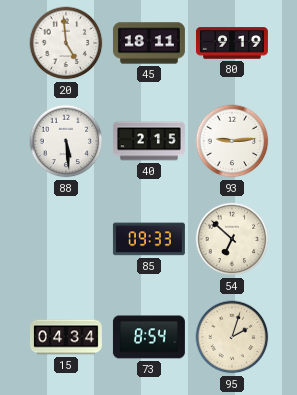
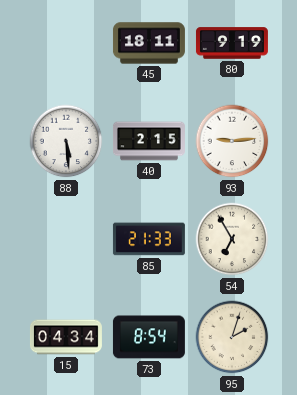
20: 4:59 -> none (66, 43)
85: 09:33 -> 21:33 (149, 239)
54: 6:52 -> 6:55 (232, 239)
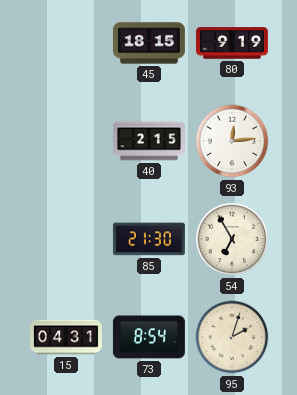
45: 18:11 -> 18:15 (149, 43)
88: 5:29 -> none (66, 141)
93: 9:14 -> 12:14 (232, 141)
85: 21:33 -> 21:30 (149, 239)
15: 04:34 -> 04:31 (66, 337)
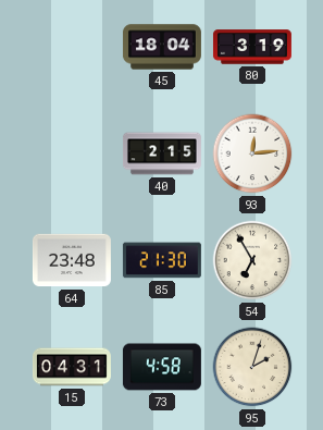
45: 18:15 -> 18:04 (162, 47)
80: 9:19 -> 3:19 (252, 47)
64: none -> 23:48 (72, 260)
73: 8:54 -> 4:58 (162, 367)
